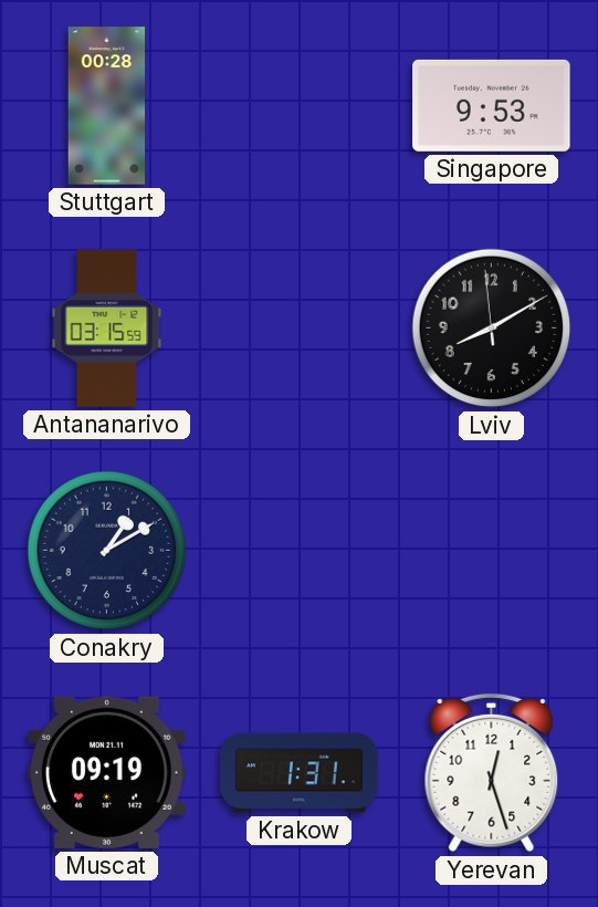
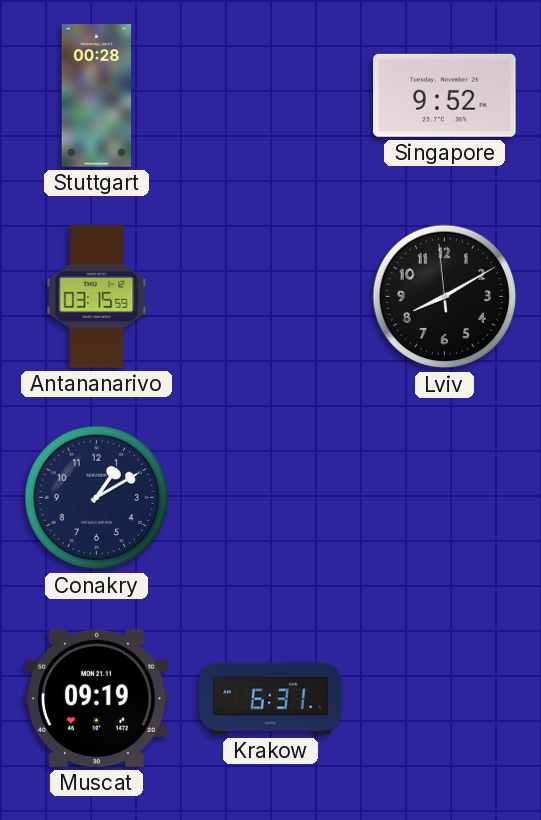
Singapore: 9:53 -> 9:52 (445, 95)
Krakow: 1:31 -> 6:31 (271, 699)
Yerevan: 12:27 -> none (492, 773)
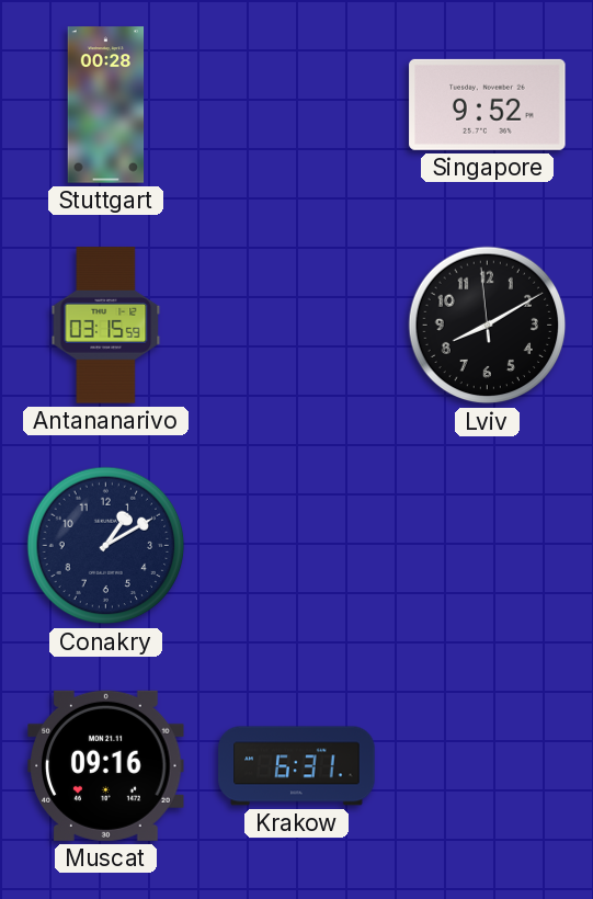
Muscat: 09:19 -> 09:16 (106, 765)
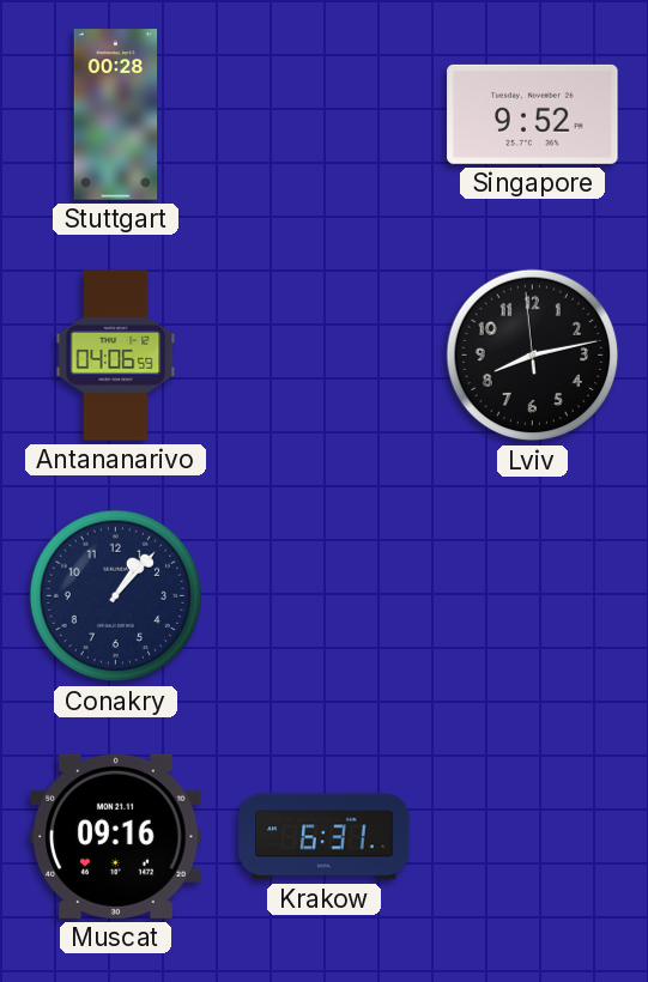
Antananarivo: 03:15 -> 04:06 (116, 356)
Lviv: 8:09 -> 8:12 (533, 356)
Conakry: 1:10 -> 1:07 (116, 596)
